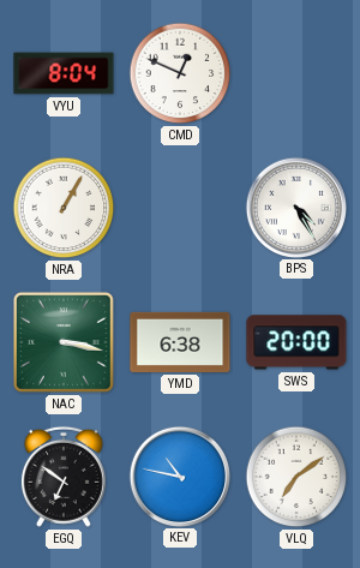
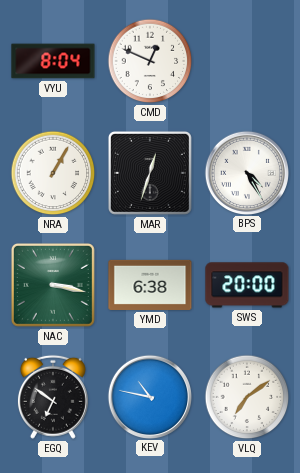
MAR: none -> 12:33 (150, 173)
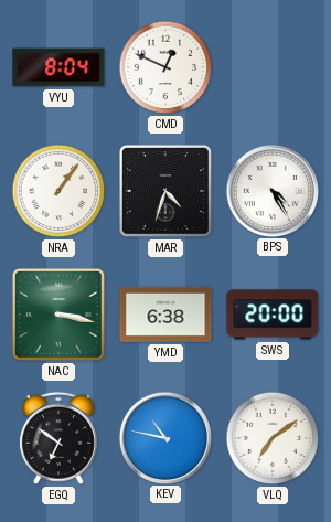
NRA: 1:05 -> 1:06 (58, 191)
MAR: 12:33 -> 4:33 (165, 191)
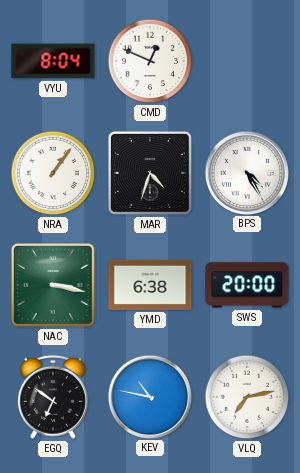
VLQ: 7:09 -> 7:13 (247, 397)
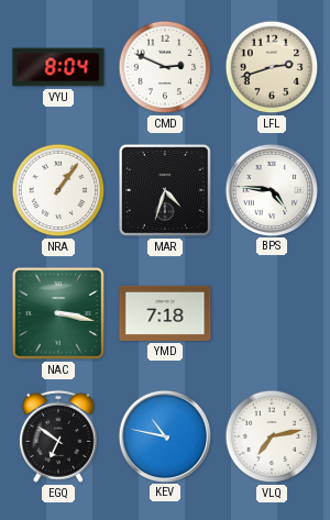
CMD: 12:49 -> 2:49 (165, 67)
LFL: none -> 2:42 (272, 67)
BPS: 4:25 -> 4:46 (271, 189)
YMD: 6:38 -> 7:18 (165, 313)
SWS: 20:00 -> none (247, 285)
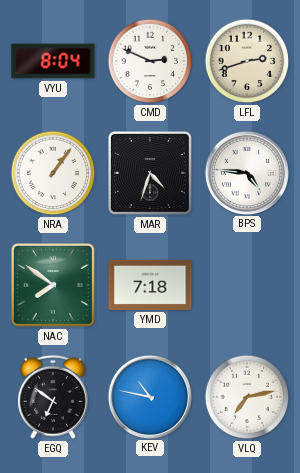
NAC: 3:17 -> 7:51 (53, 285)
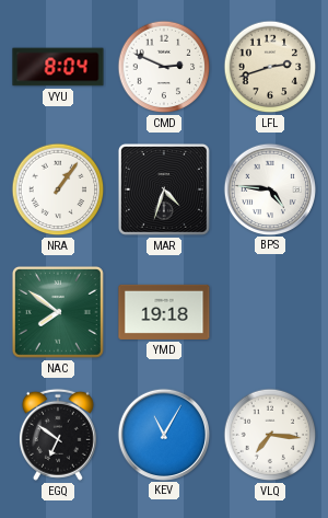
YMD: 7:18 -> 19:18 (164, 312)
KEV: 10:47 -> 11:05 (163, 434)
VLQ: 7:13 -> 7:16 (270, 435)
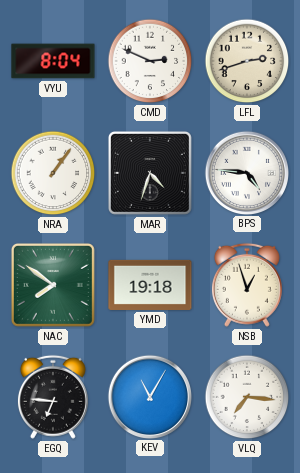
NSB: none -> 12:57 (247, 285)
EGQ: 6:51 -> 6:46 (53, 397)
